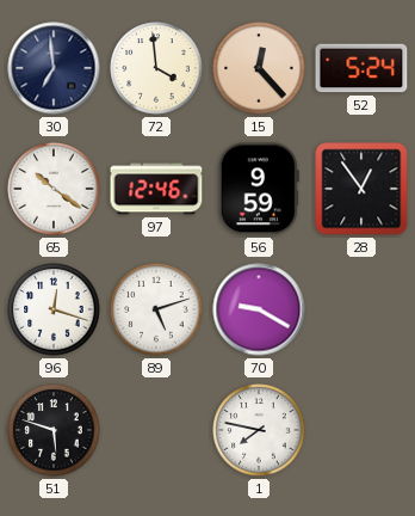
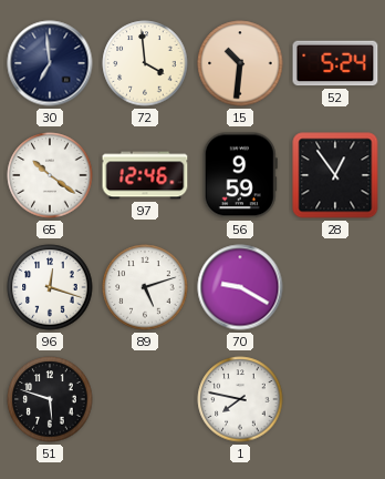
15: 12:23 -> 10:31 (240, 63)
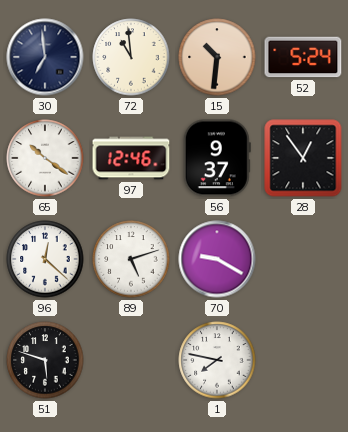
72: 3:59 -> 10:59 (131, 57)
56: 9:59 -> 9:37 (217, 158)
96: 12:18 -> 12:22 (45, 259)
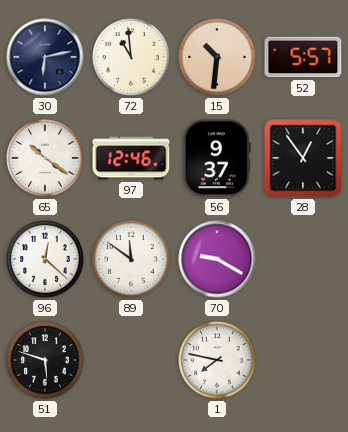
30: 6:59 -> 6:13 (45, 57)
52: 5:24 -> 5:57 (303, 57)
89: 5:12 -> 11:51 (131, 259)
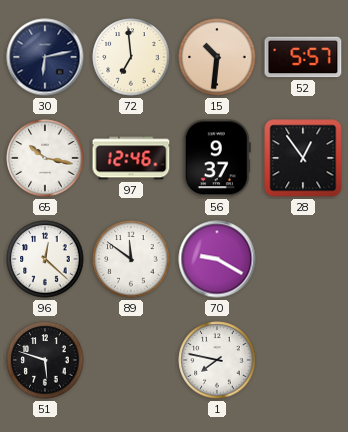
72: 10:59 -> 6:59 (131, 57)
65: 10:21 -> 10:17 (45, 158)
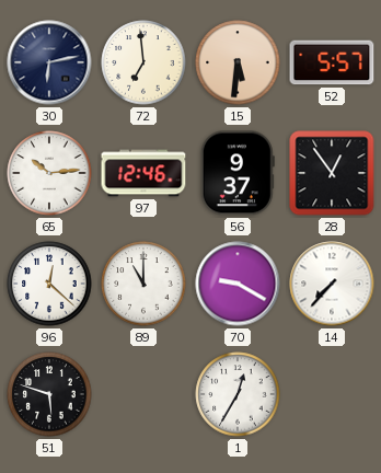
15: 10:31 -> 5:31 (238, 62)
65: 10:17 -> 10:14 (49, 173)
89: 11:51 -> 11:00 (143, 284)
14: none -> 7:37 (332, 284)
1: 7:47 -> 12:35 (238, 394)
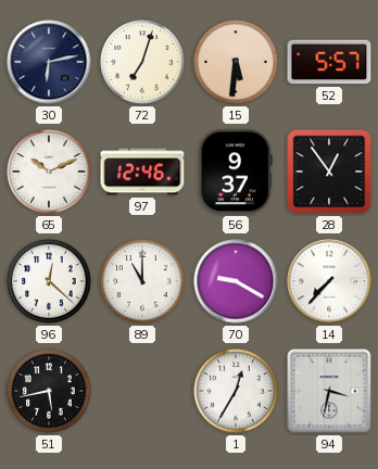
72: 6:59 -> 7:03 (142, 62)
65: 10:14 -> 10:11 (49, 172)
51: 5:48 -> 5:43 (49, 391)
94: none -> 3:32 (329, 391)
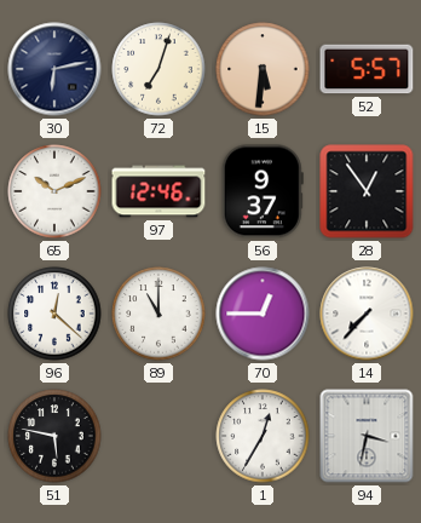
70: 9:20 -> 12:45 (263, 314)
51: 5:43 -> 5:47 (54, 436)
